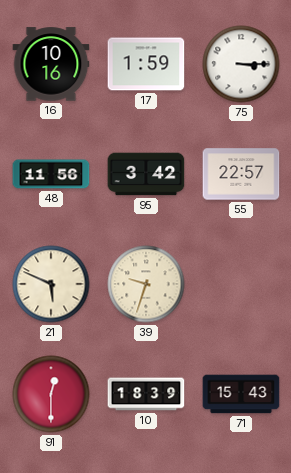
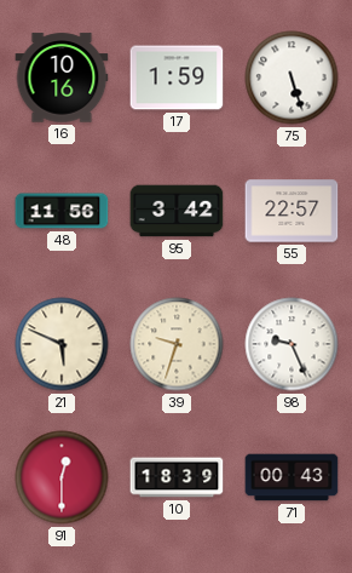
75: 3:15 -> 5:27 (292, 78)
98: none -> 9:26 (292, 344)
71: 15:43 -> 00:43 (292, 477)
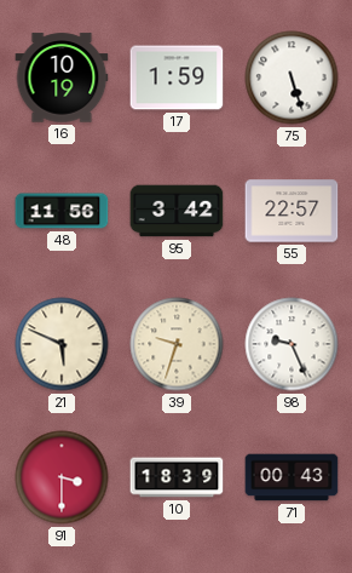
16: 10:16 -> 10:19 (62, 78)
91: 12:30 -> 3:30 (62, 477)
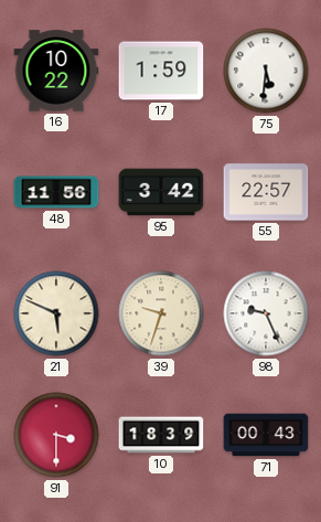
16: 10:19 -> 10:22 (56, 71)
75: 5:27 -> 5:31 (266, 71)
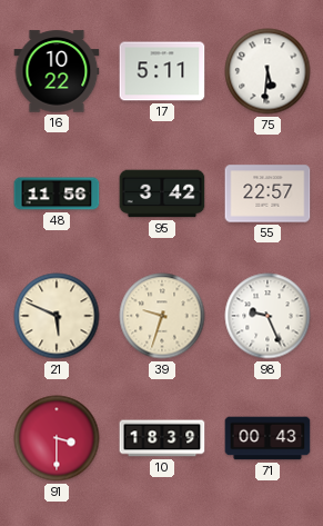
17: 1:59 -> 5:11 (162, 71)
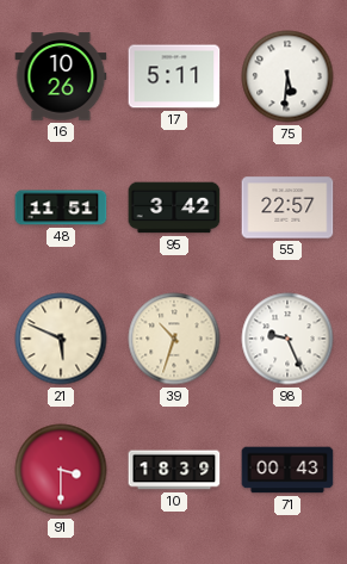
16: 10:22 -> 10:26 (61, 76)
48: 11:56 -> 11:51 (61, 207)
39: 9:33 -> 10:33 (174, 339)
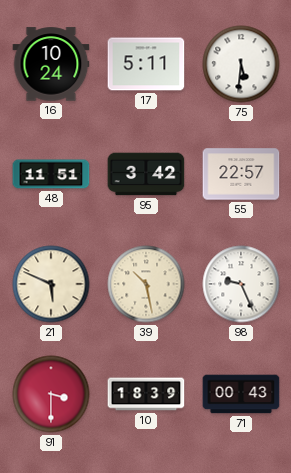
16: 10:26 -> 10:24 (51, 64)
39: 10:33 -> 10:28 (146, 284)
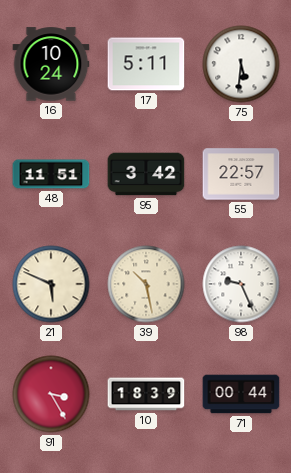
91: 3:30 -> 3:25 (51, 394)
71: 00:43 -> 00:44 (241, 394)
